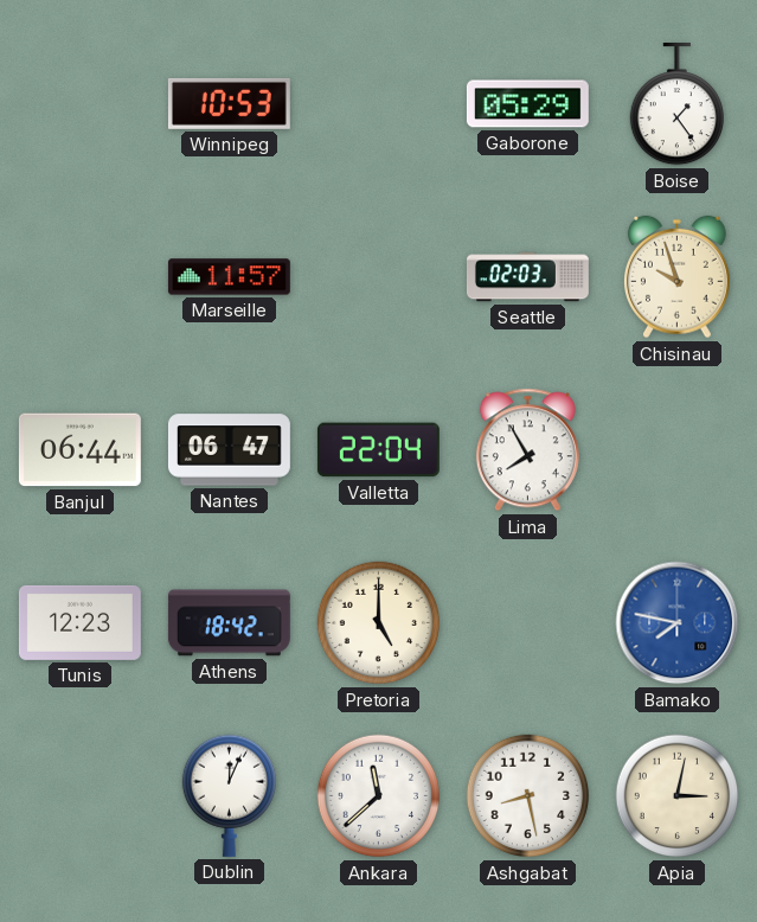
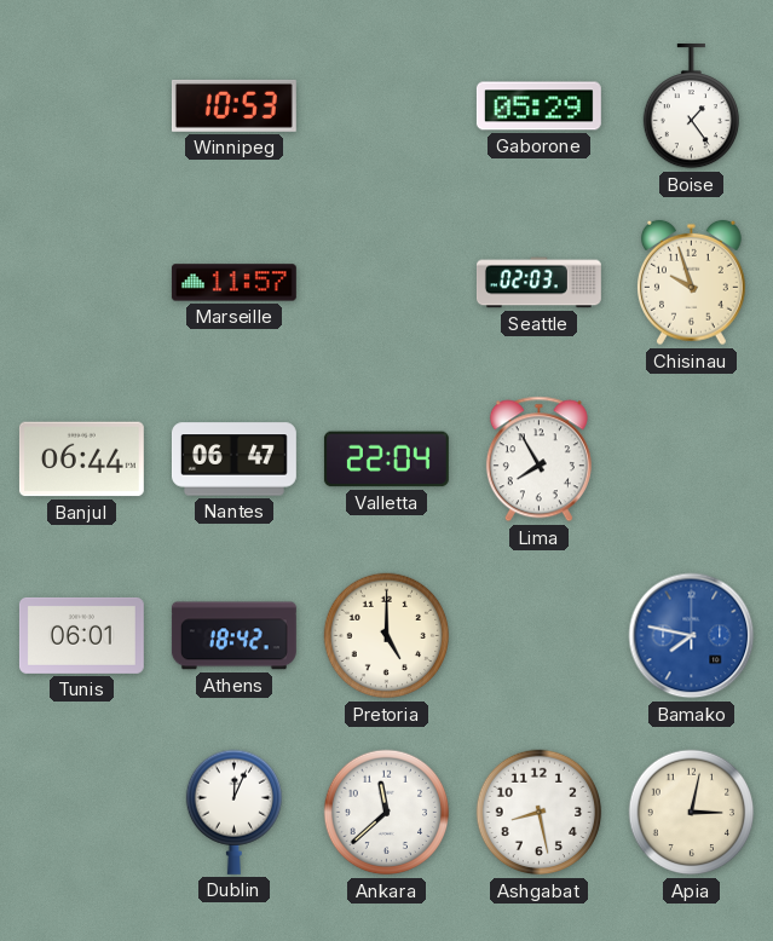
Tunis: 12:23 -> 06:01 (81, 635)
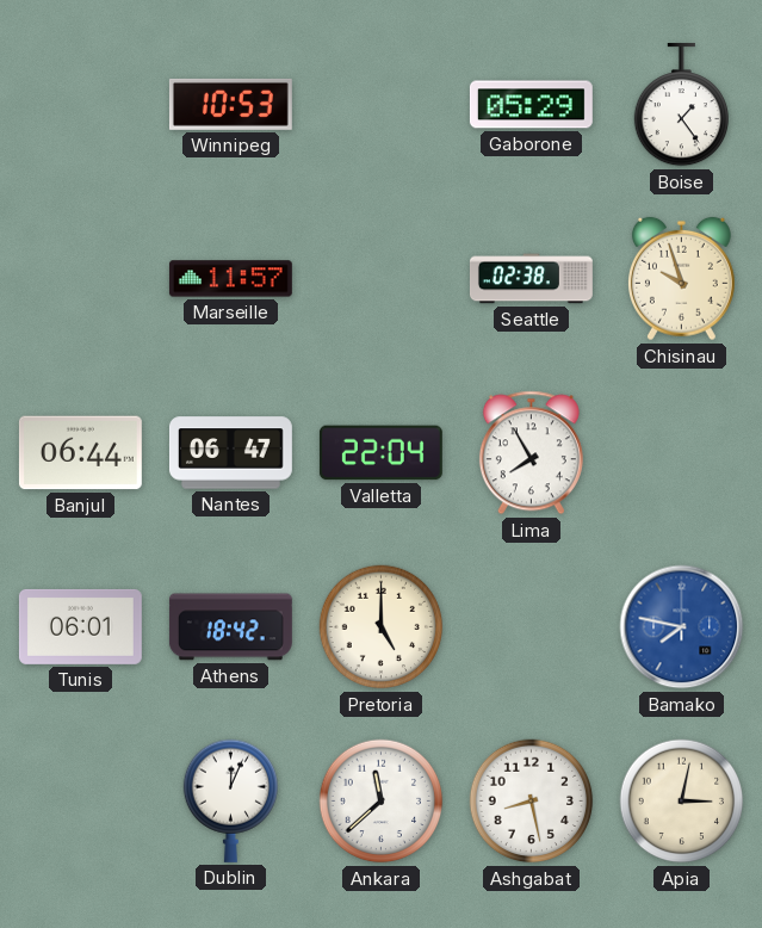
Seattle: 02:03 -> 02:38 (531, 279)
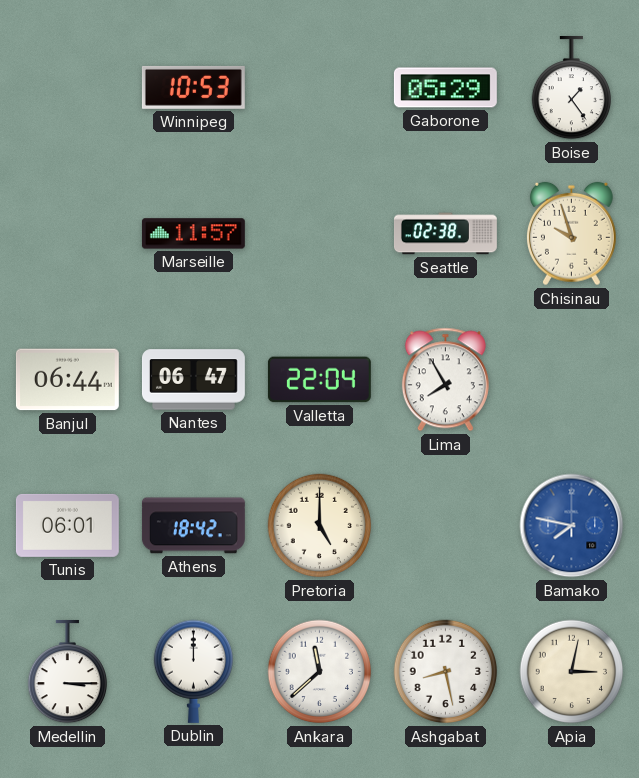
Medellin: none -> 3:15 (67, 672)
Dublin: 12:04 -> 12:00 (193, 671)
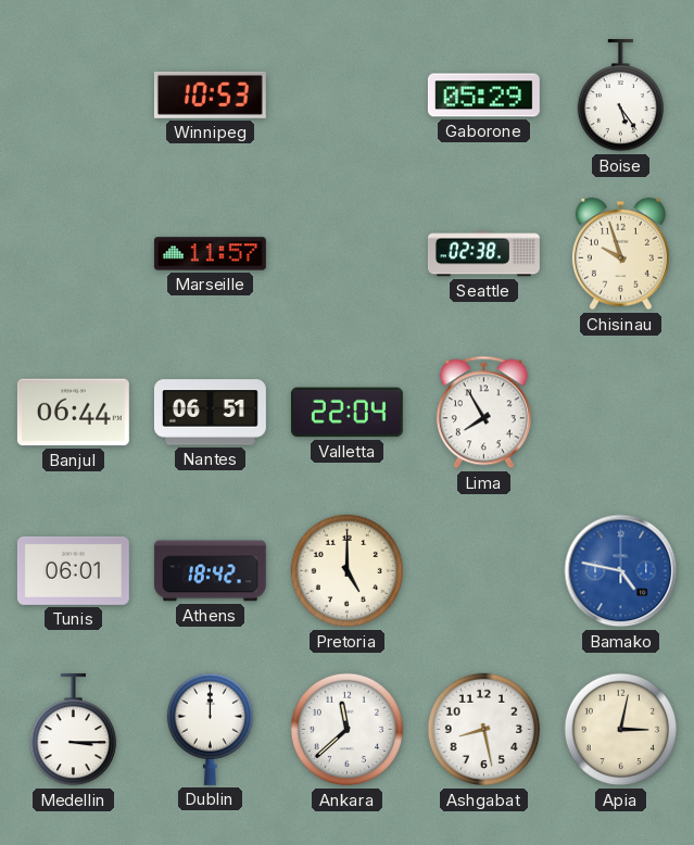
Boise: 1:24 -> 5:24 (620, 96)
Nantes: 06:47 -> 06:51 (210, 413)
Bamako: 7:47 -> 4:47 (621, 571)
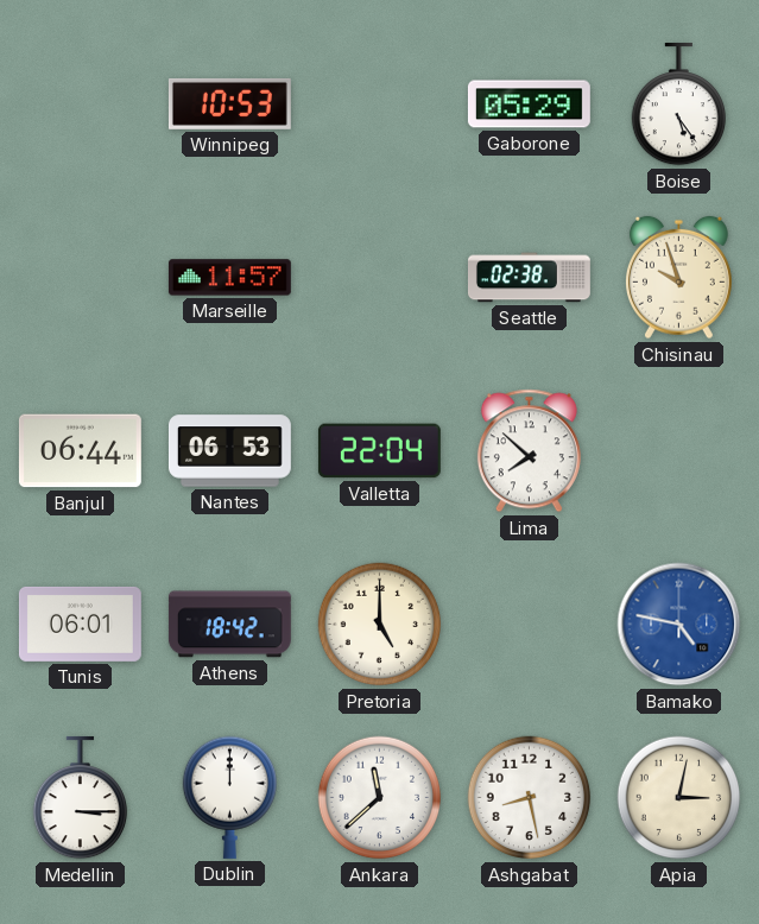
Nantes: 06:51 -> 06:53 (229, 451)
Lima: 7:55 -> 7:52 (529, 451)
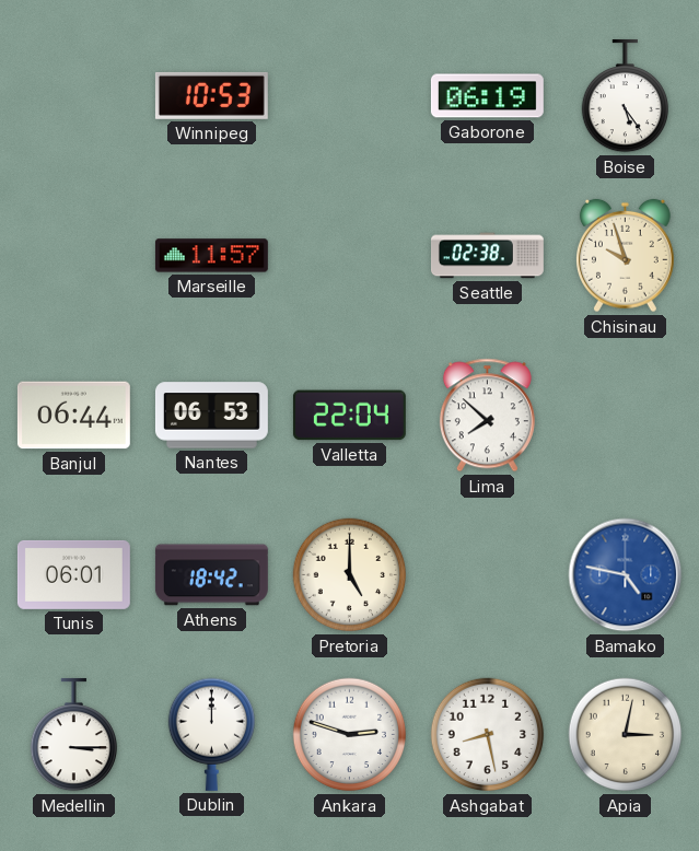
Gaborone: 05:29 -> 06:19 (487, 96)
Ankara: 11:38 -> 2:48 (350, 735)
